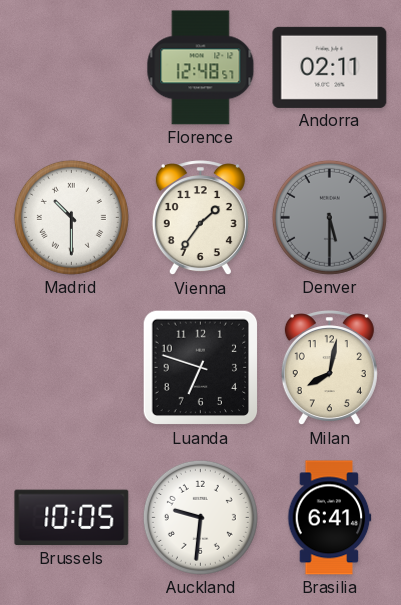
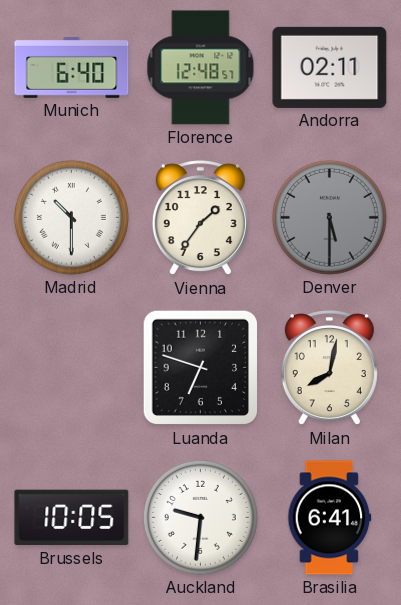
Munich: none -> 6:40 (72, 67)
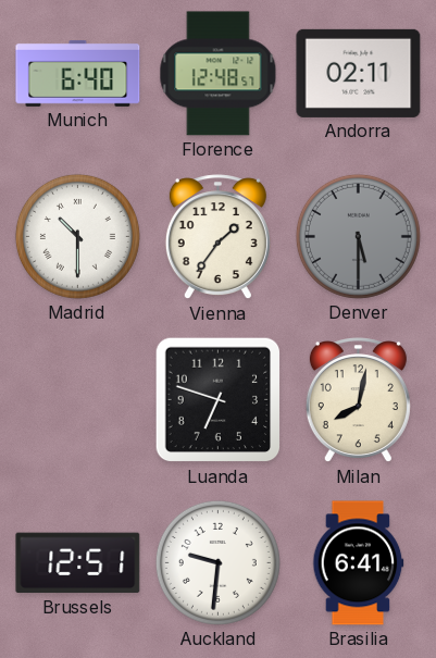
Brussels: 10:05 -> 12:51 (78, 563)
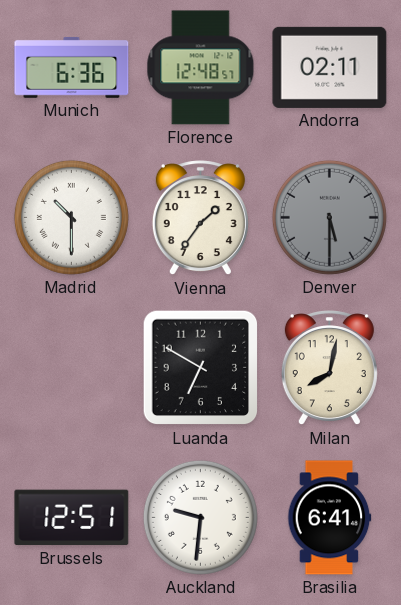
Munich: 6:40 -> 6:36 (72, 67)
Luanda: 6:48 -> 6:50 (201, 368)
